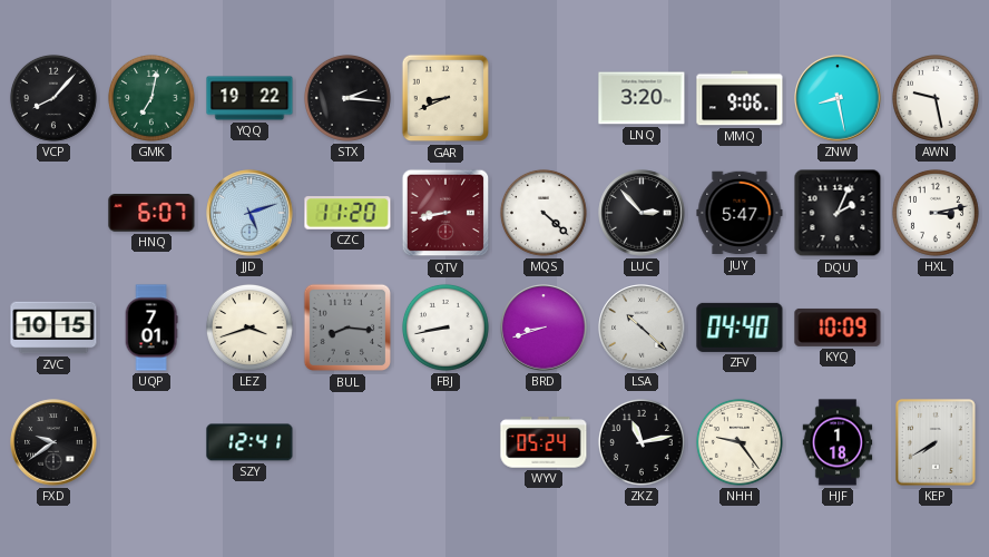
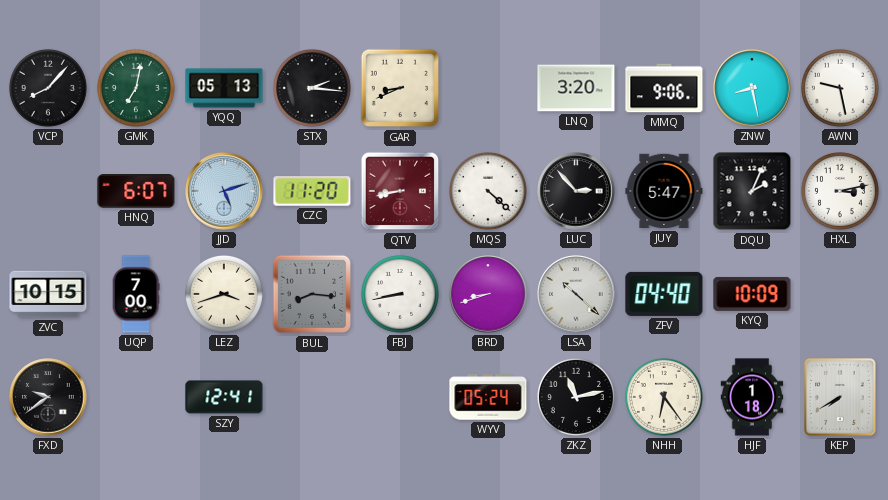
YQQ: 19:22 -> 05:13 (224, 88)
UQP: 7:01 -> 7:00 (136, 294)
NHH: 9:24 -> 6:24 (664, 397)
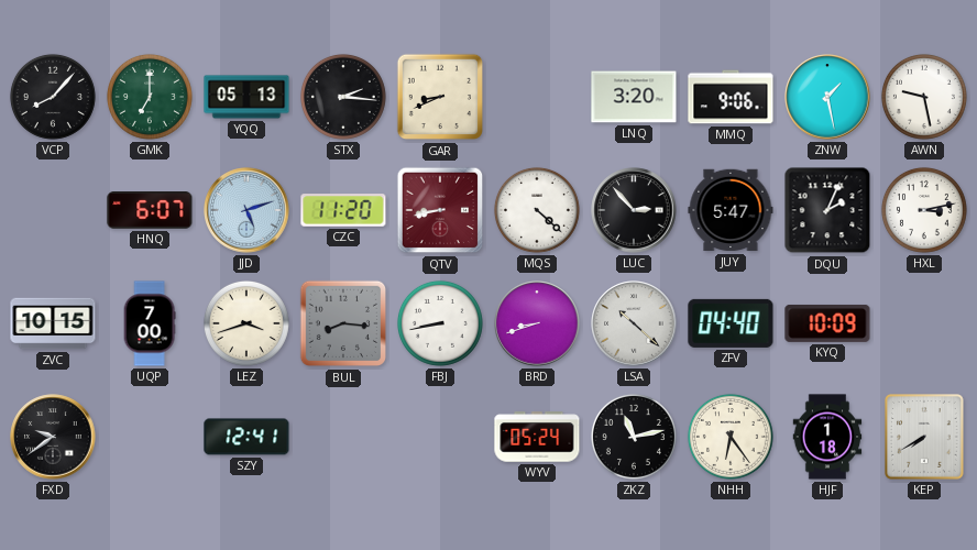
GMK: 7:02 -> 7:00 (150, 97)
ZNW: 8:28 -> 1:28 (827, 97)
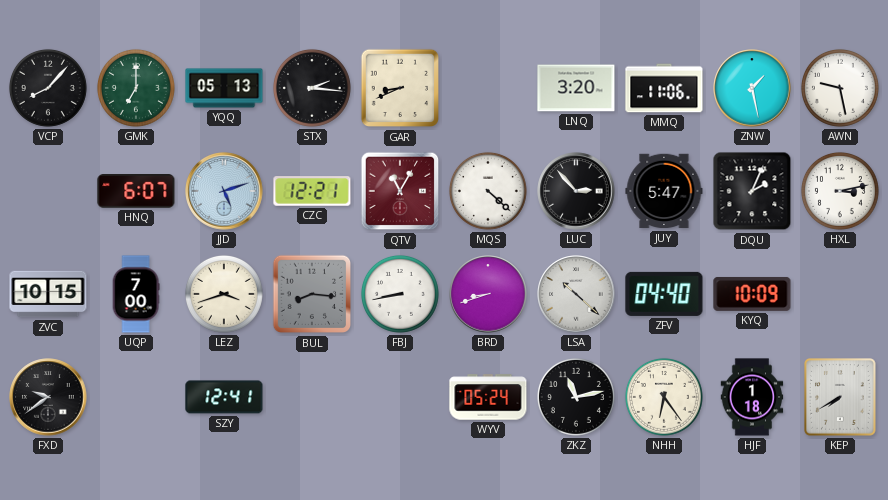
MMQ: 9:06 -> 11:06 (664, 88)
CZC: 11:20 -> 12:21 (312, 191)
QTV: 8:43 -> 11:05 (400, 191)
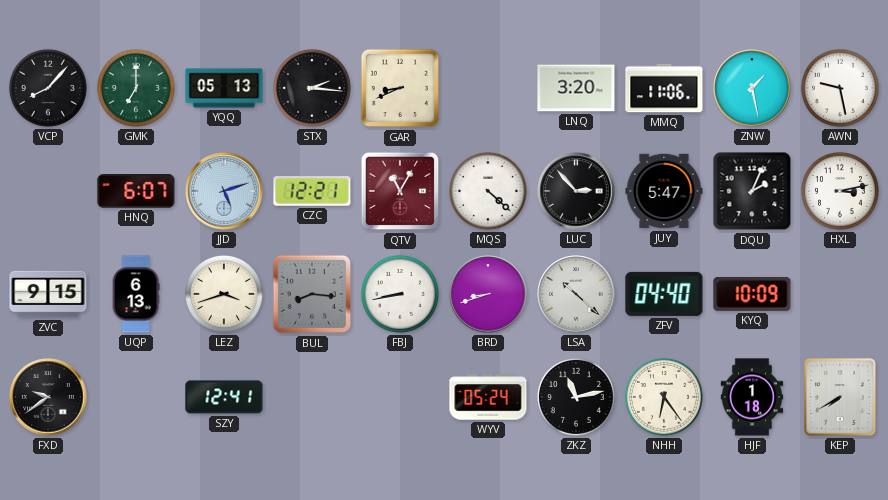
ZVC: 10:15 -> 9:15 (48, 294)
UQP: 7:00 -> 6:13 (136, 294)
